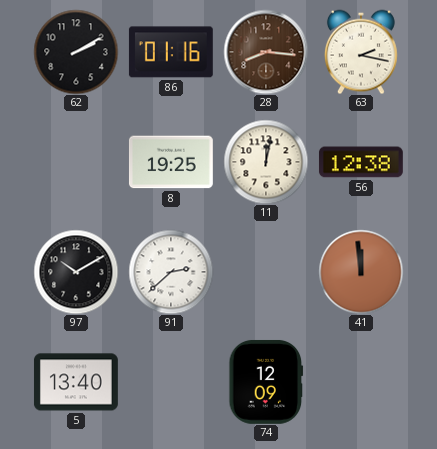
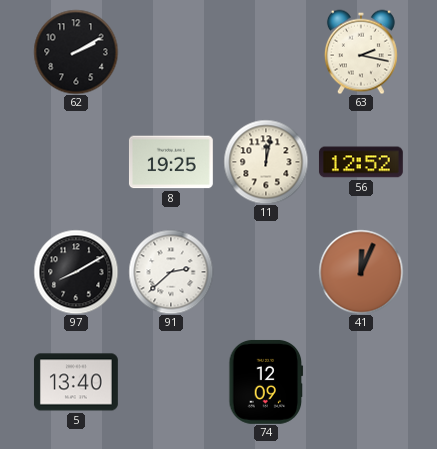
86: 01:16 -> none (171, 52)
28: 8:16 -> none (266, 52)
56: 12:38 -> 12:52 (361, 162)
97: 10:10 -> 8:10 (76, 272)
41: 11:59 -> 12:04 (361, 272)
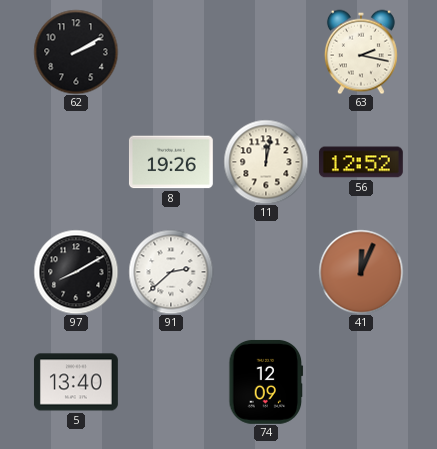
8: 19:25 -> 19:26 (171, 162)
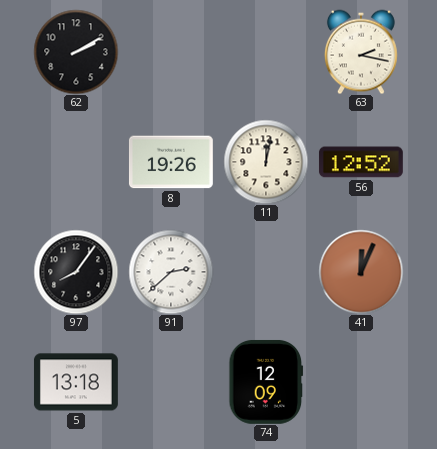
97: 8:10 -> 8:06 (76, 272)
5: 13:40 -> 13:18 (76, 382)
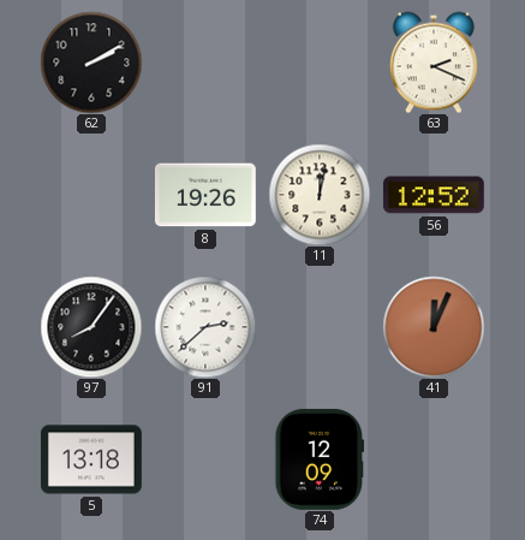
63: 2:17 -> 2:19 (434, 63)
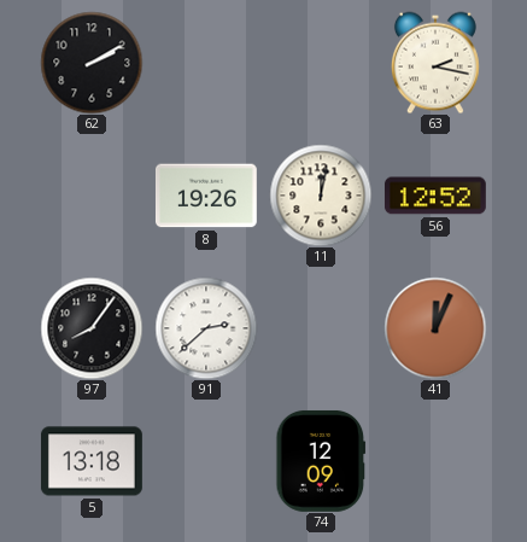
63: 2:19 -> 2:17 (435, 63)
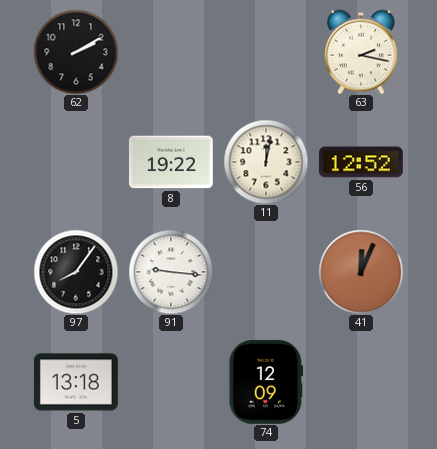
8: 19:26 -> 19:22 (171, 162)
91: 2:38 -> 9:16 (171, 272)
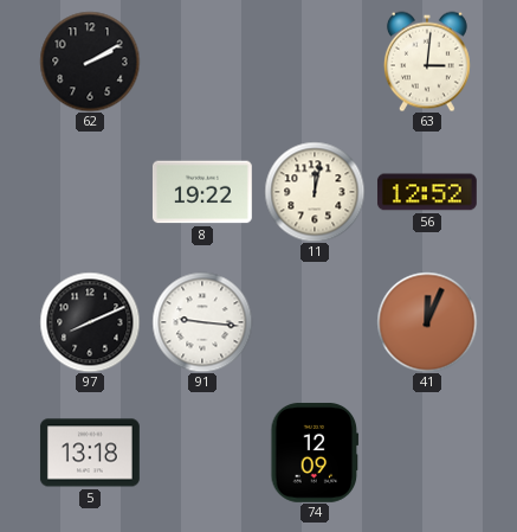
63: 2:17 -> 3:01 (427, 62)
97: 8:06 -> 8:11 (90, 322)
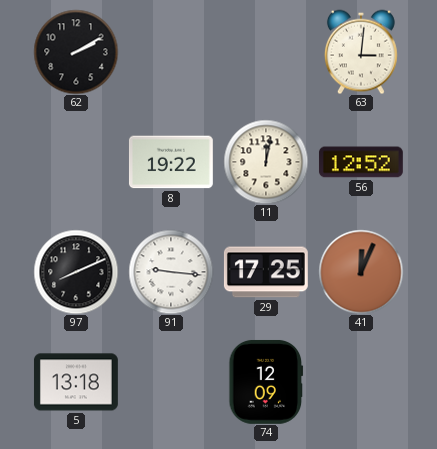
29: none -> 17:25 (266, 272)
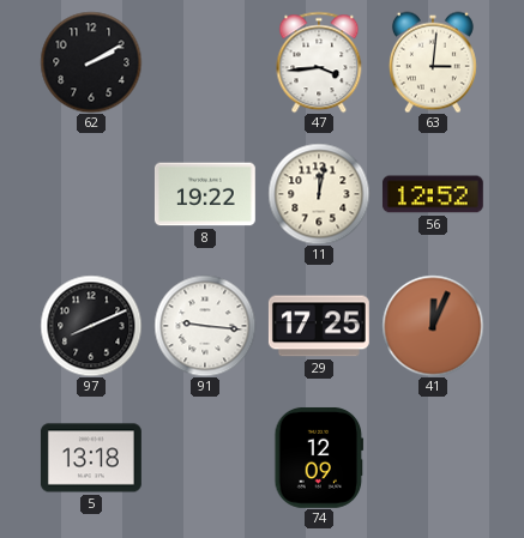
47: none -> 3:44 (319, 62)
